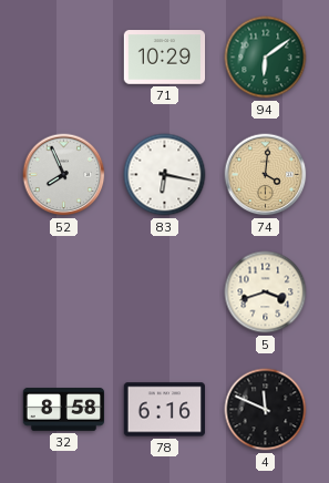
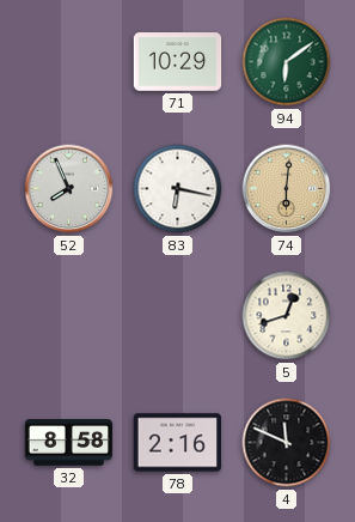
74: 4:01 -> 6:01 (287, 189)
5: 3:42 -> 12:42 (287, 316)
78: 6:16 -> 2:16 (177, 443)
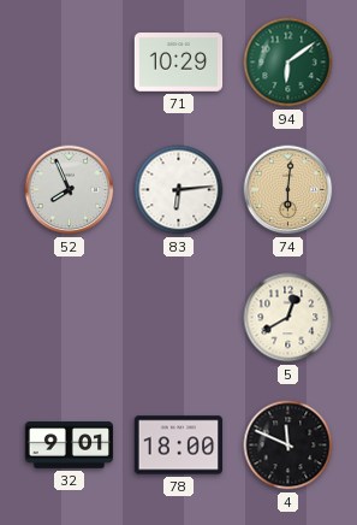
83: 6:17 -> 6:14 (179, 190)
5: 12:42 -> 12:40 (288, 318)
32: 8:58 -> 9:01 (70, 446)
78: 2:16 -> 18:00 (178, 446)
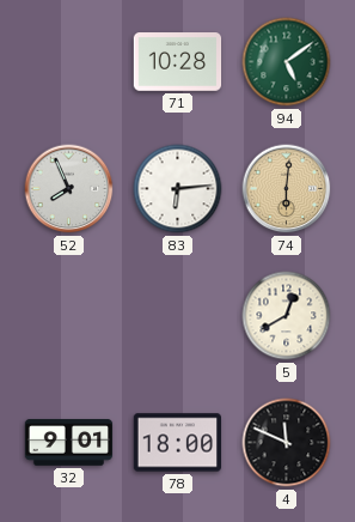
71: 10:29 -> 10:28 (178, 62)
94: 6:09 -> 5:09 (287, 62)
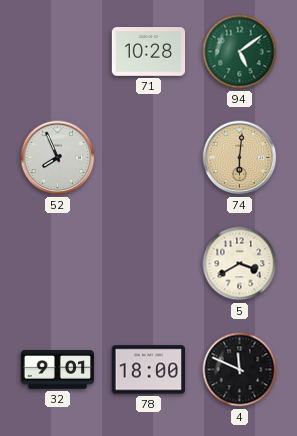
83: 6:14 -> none (178, 189)
5: 12:40 -> 3:40 (240, 264)
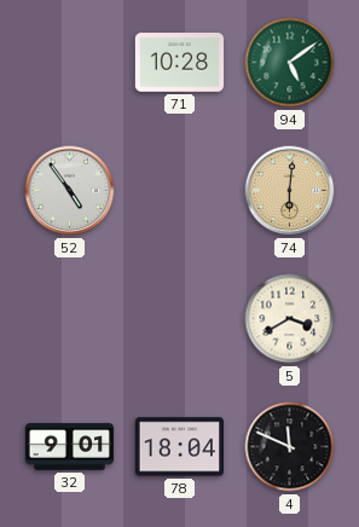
52: 7:56 -> 4:54 (70, 191)
78: 18:00 -> 18:04 (179, 447)
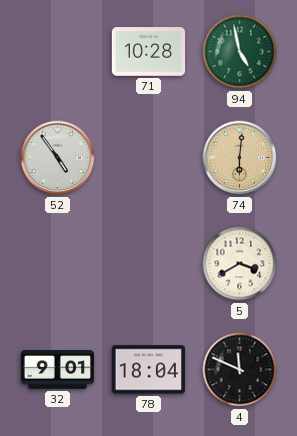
94: 5:09 -> 4:58 (240, 52)
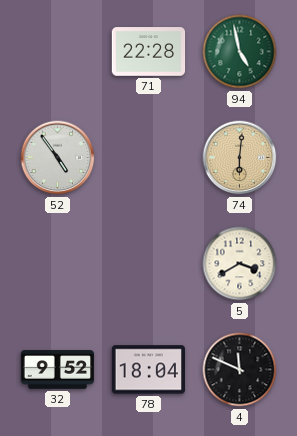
71: 10:28 -> 22:28 (149, 52)
32: 9:01 -> 9:52 (58, 370)
